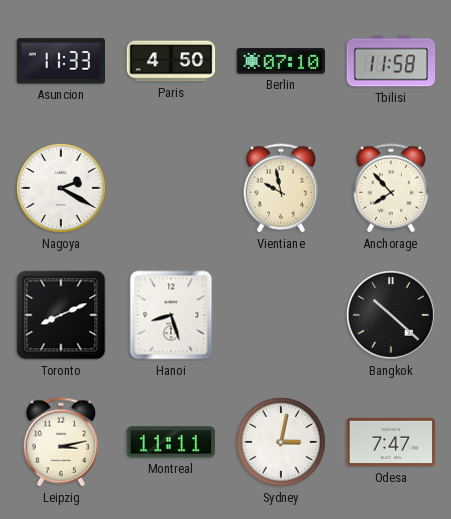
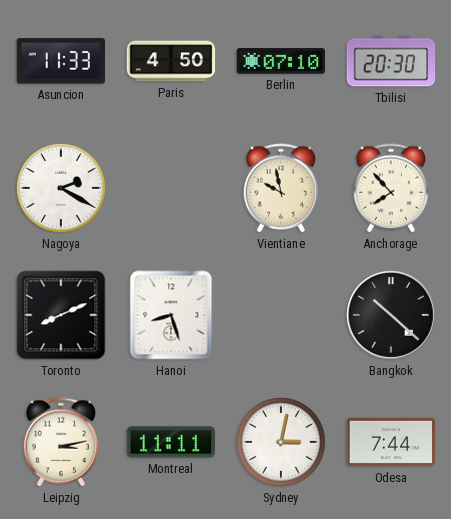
Tbilisi: 11:58 -> 20:30 (391, 61)
Odesa: 7:47 -> 7:44 (391, 442)
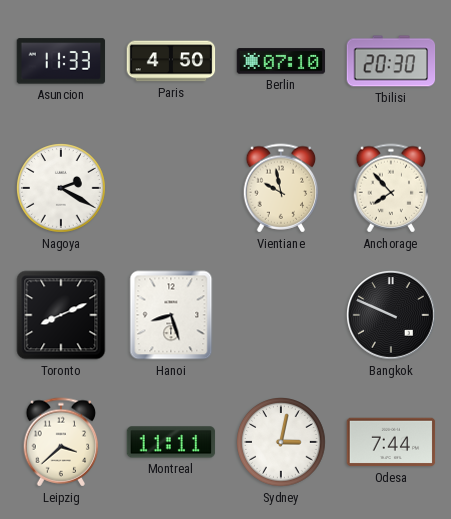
Bangkok: 10:22 -> 9:49 (392, 316)
Leipzig: 3:13 -> 3:38 (61, 442)
